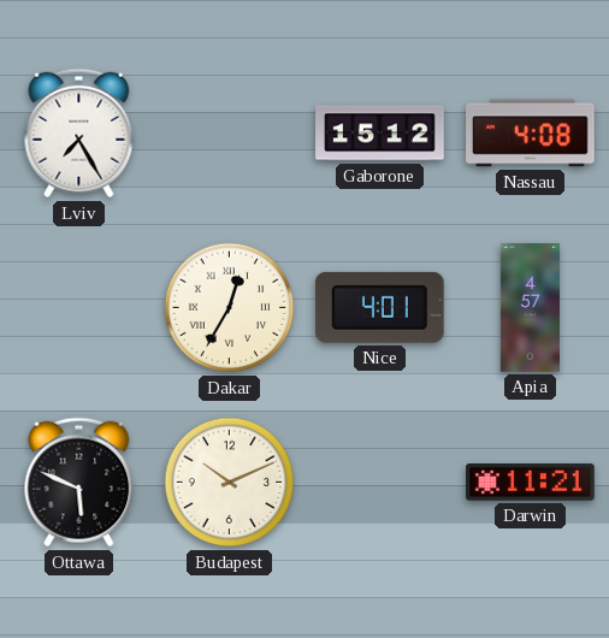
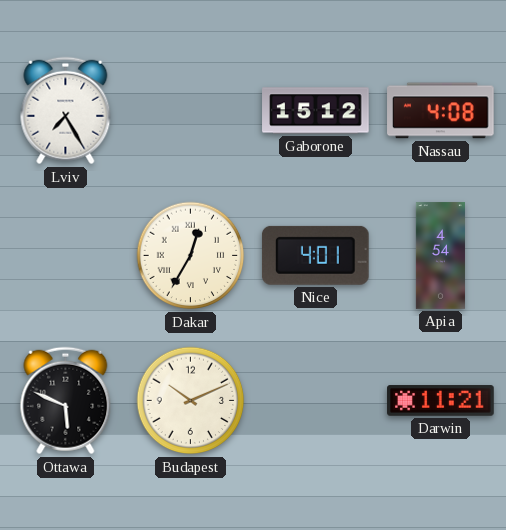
Apia: 4:57 -> 4:54 (440, 256)
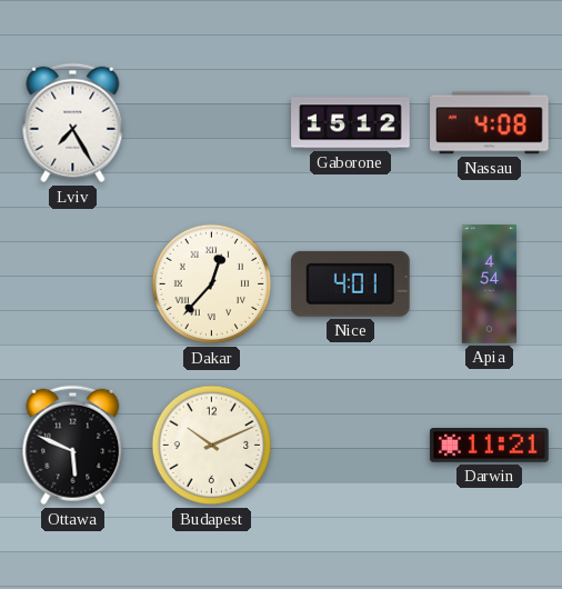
Dakar: 12:35 -> 12:37 (212, 284)
